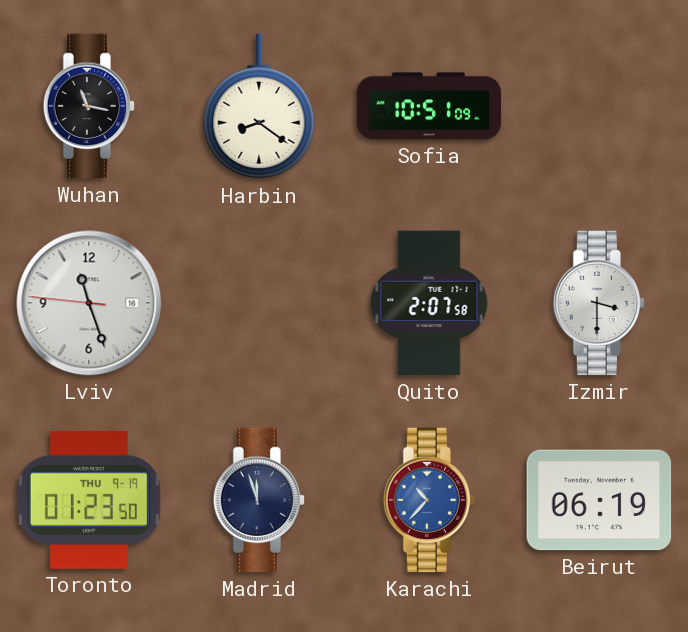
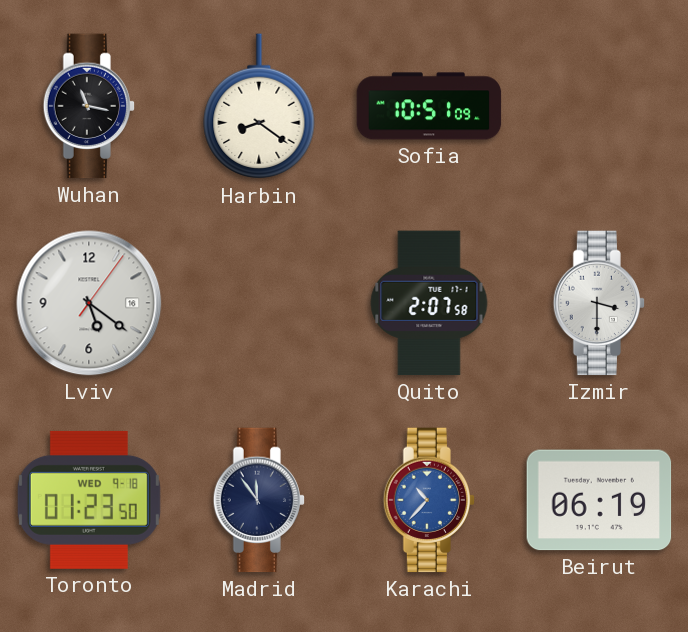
Lviv: 11:26 -> 5:21 (89, 303)
Toronto date: THU 9-19 -> WED 9-18 (89, 500)
Madrid: 11:57 -> 11:54 (259, 500)
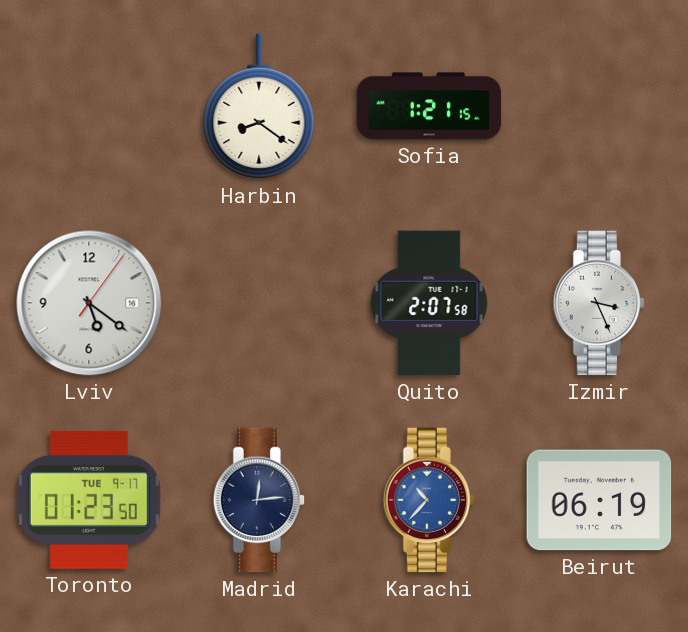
Wuhan: 11:17 -> none (89, 106)
Sofia: 10:51 -> 1:21 (429, 106)
Izmir: 3:30 -> 3:26 (599, 303)
Toronto date: WED 9-18 -> TUE 9-17 (89, 500)
Madrid: 11:54 -> 12:14 (259, 500)
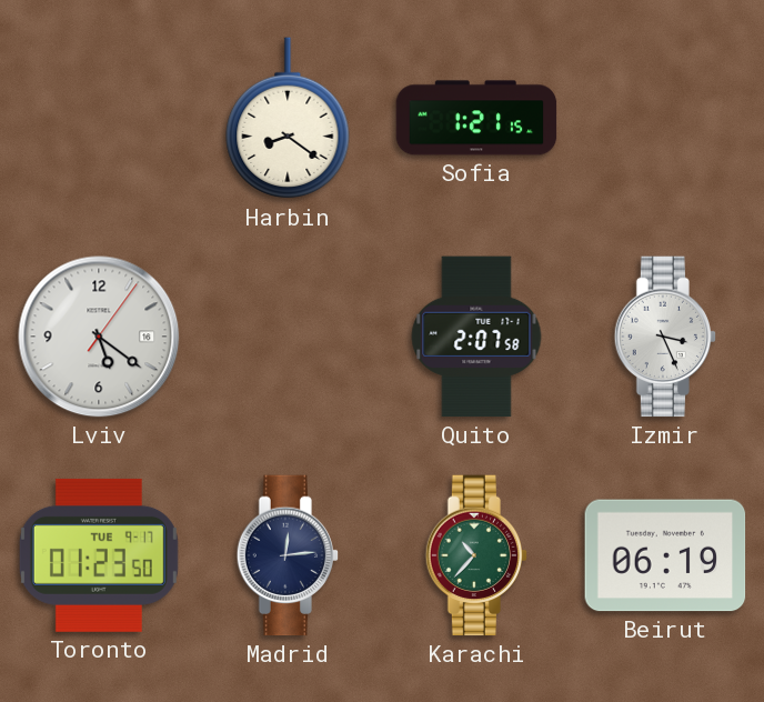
Karachi dial: blue -> green (476, 555)
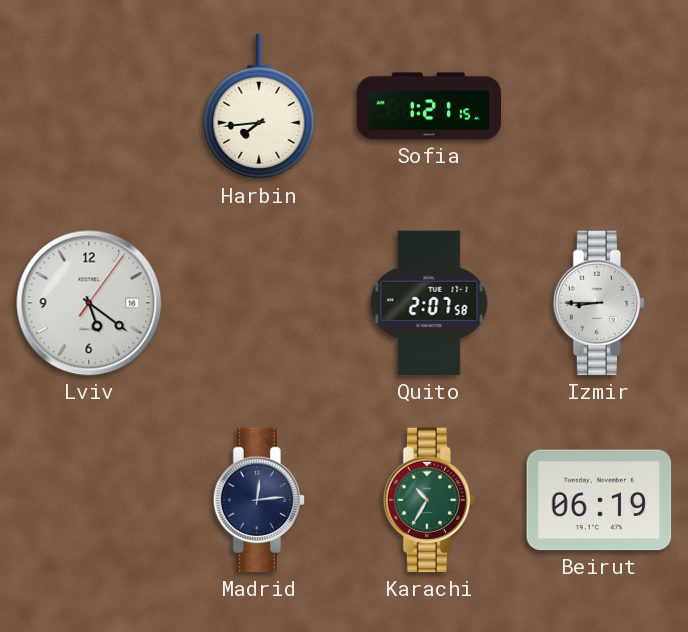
Harbin: 8:21 -> 7:44 (259, 107)
Izmir: 3:26 -> 8:45 (599, 303)
Toronto: 01:23 -> none (99, 555)
Karachi: 10:37 -> 10:35 (429, 500)
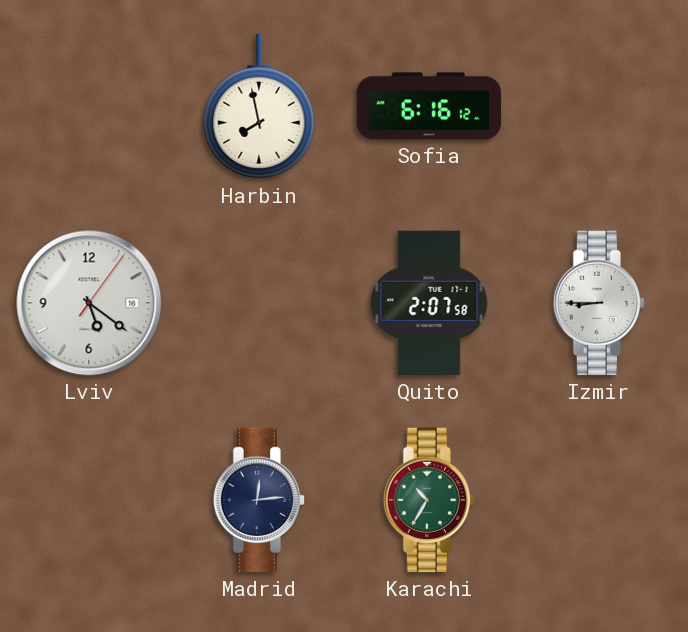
Harbin: 7:44 -> 7:58 (259, 107)
Sofia: 1:21 -> 6:16 (429, 106)
Beirut: 06:19 -> none (599, 500)
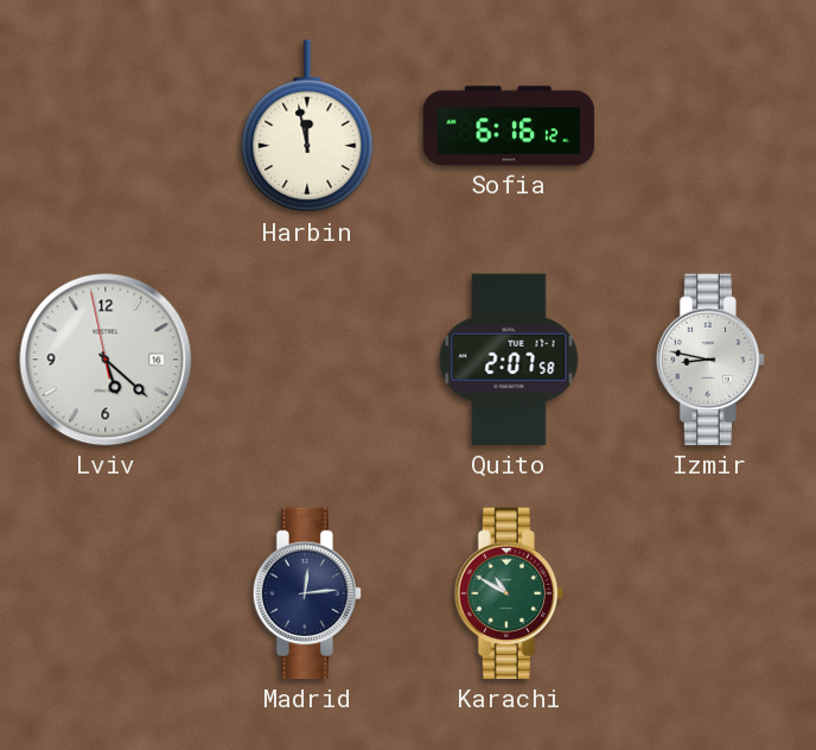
Harbin: 7:58 -> 11:58 (307, 127)
Lviv: 5:21:06 -> 5:21:58 (106, 360)
Izmir: 8:45 -> 8:47 (710, 360)
Karachi: 10:35 -> 10:50 (509, 593)
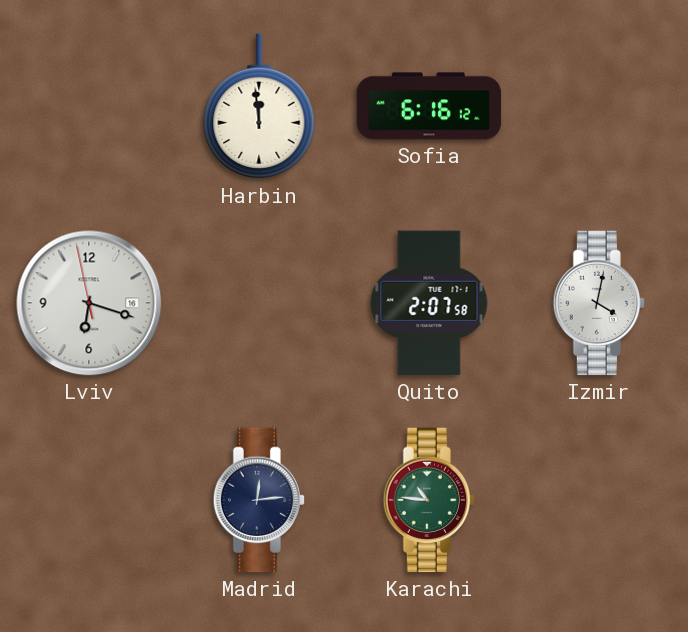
Harbin: 11:58 -> 11:59 (259, 107)
Lviv: 5:21 -> 6:17 (89, 303)
Izmir: 8:47 -> 4:02 (599, 303)
Karachi: 10:50 -> 10:46 (429, 500)
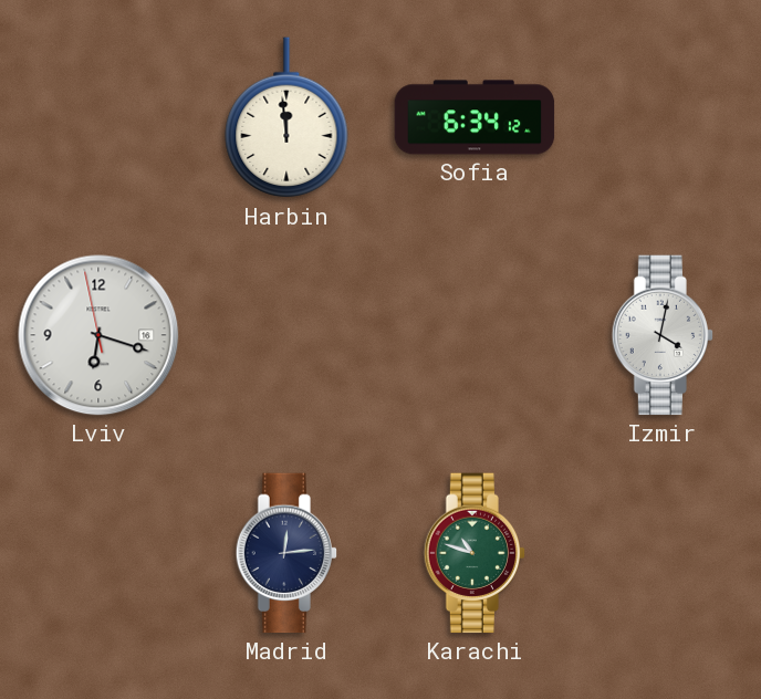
Sofia: 6:16 -> 6:34 (475, 117)
Quito: 2:07 -> none (429, 303)
Karachi: 10:46 -> 10:48 (475, 553)
